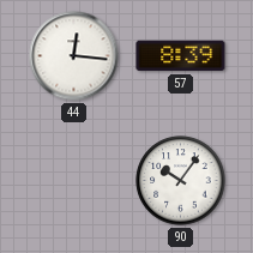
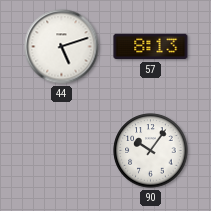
44: 12:16 -> 5:12 (62, 47)
57: 8:39 -> 8:13 (151, 47)
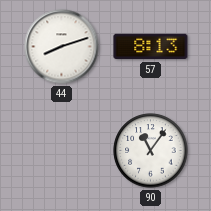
44: 5:12 -> 8:12 (62, 47)
90: 10:06 -> 11:06 (151, 151)
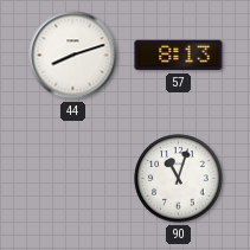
90: 11:06 -> 11:03 (179, 179)
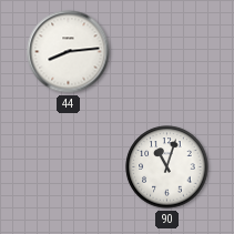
44: 8:12 -> 8:14 (69, 52)
57: 8:13 -> none (179, 56)
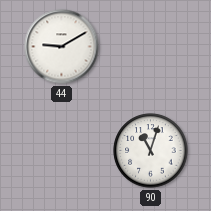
44: 8:14 -> 9:10 (62, 47)
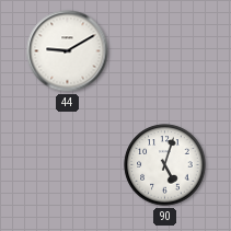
90: 11:03 -> 5:03 (165, 165)
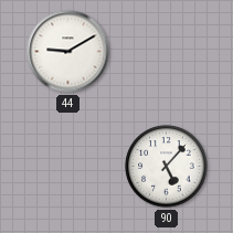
90: 5:03 -> 5:07 (167, 167)
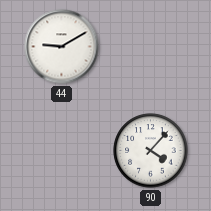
90: 5:07 -> 4:07 (151, 151)
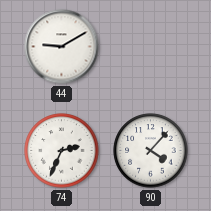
74: none -> 2:34 (62, 151)
